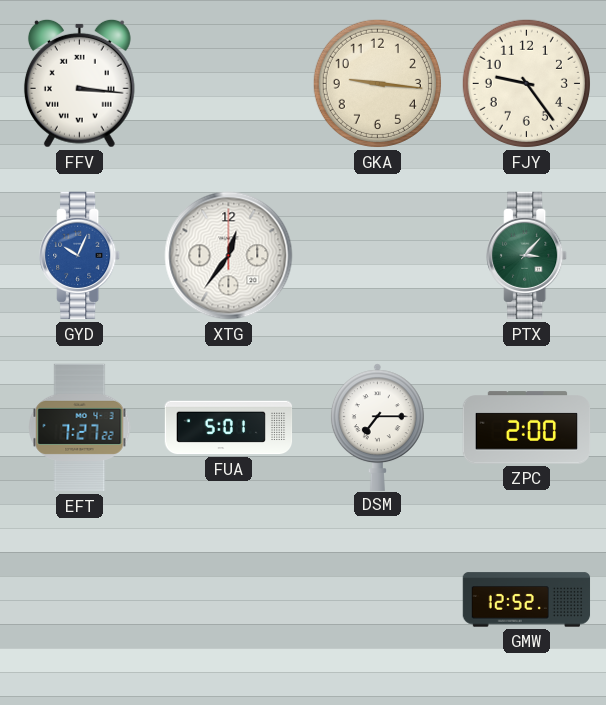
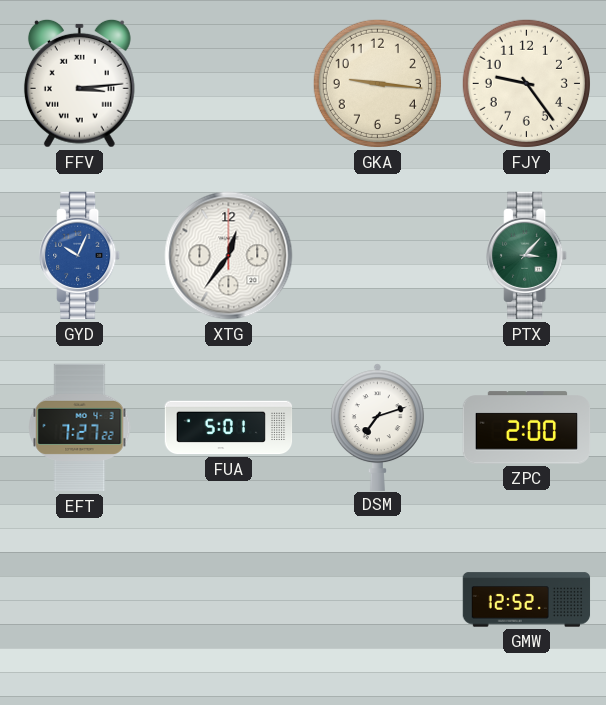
FFV: 3:16 -> 3:14 (79, 83)
DSM: 7:15 -> 7:12 (377, 427)
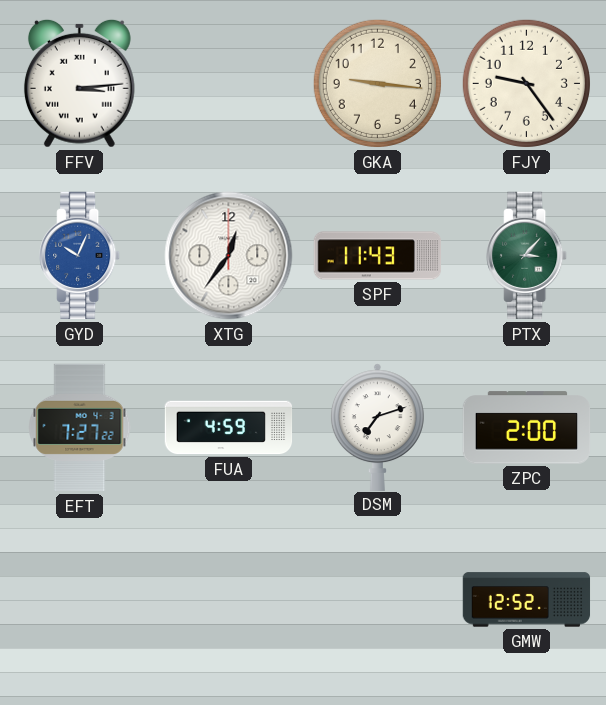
SPF: none -> 11:43 (378, 256)
FUA: 5:01 -> 4:59 (229, 428)
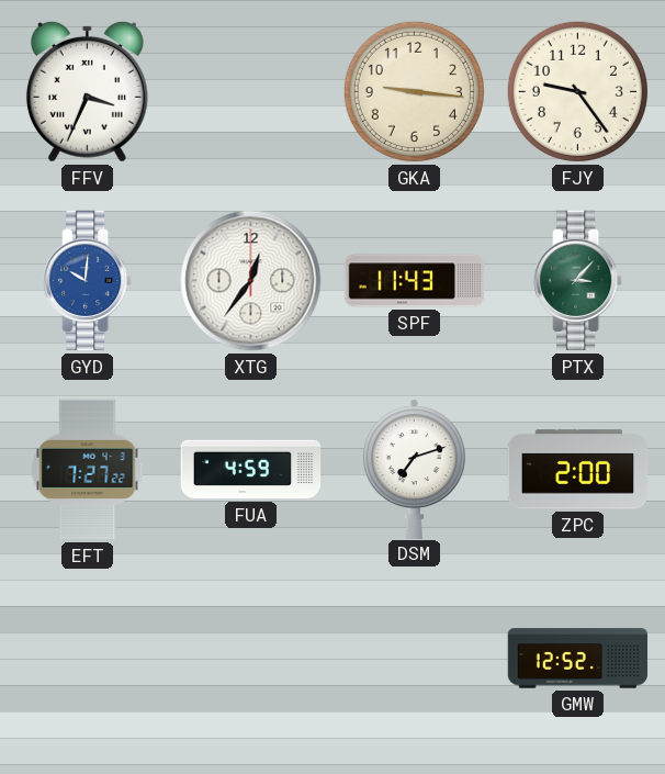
FFV: 3:14 -> 3:34 (87, 91)
GYD: 10:04 -> 10:01 (88, 281)
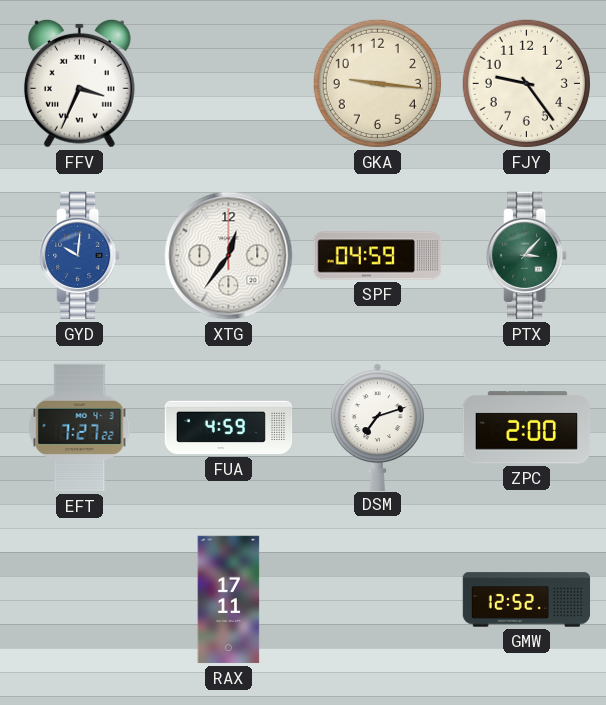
SPF: 11:43 -> 04:59 (378, 256)
RAX: none -> 17:11 (229, 600)
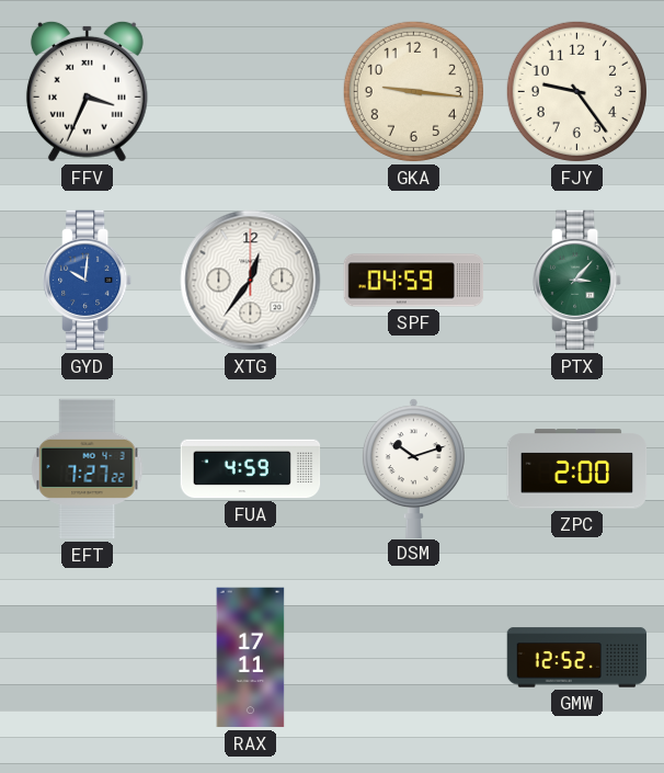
DSM: 7:12 -> 10:12 (413, 468)
